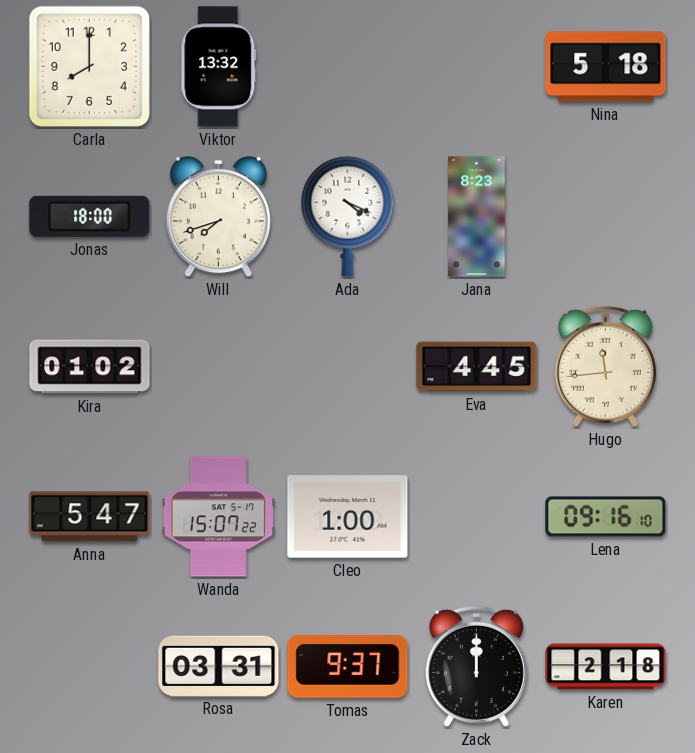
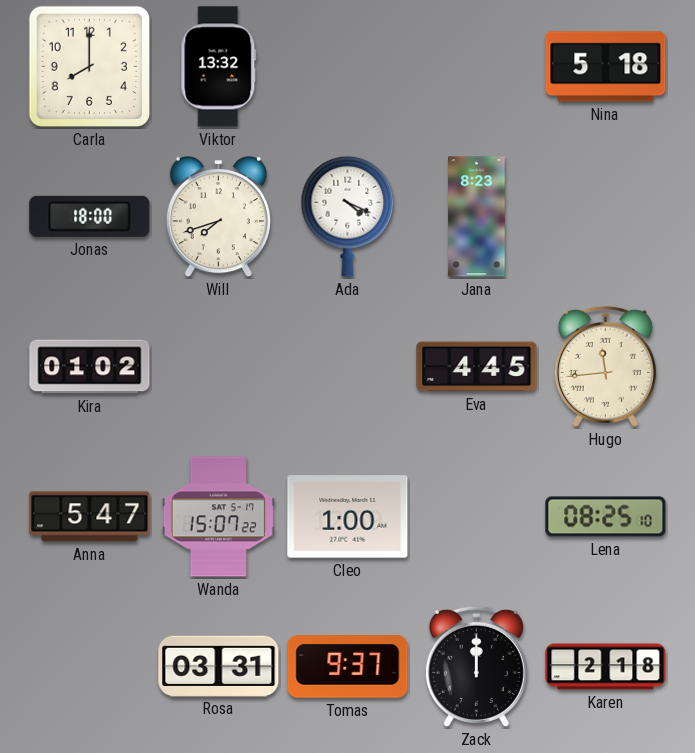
Lena: 09:16 -> 08:25 (606, 517)
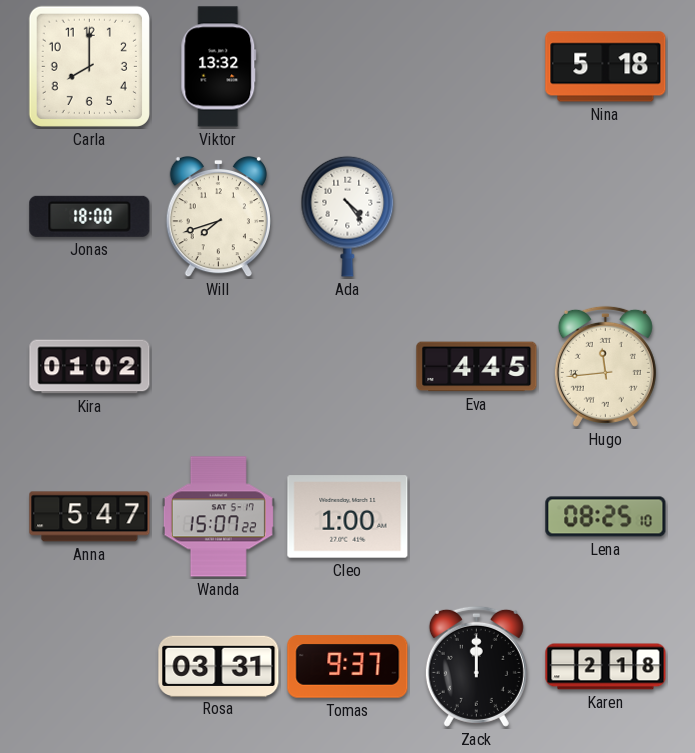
Ada: 4:19 -> 4:24 (348, 216)
Jana: 8:23 -> none (477, 217)
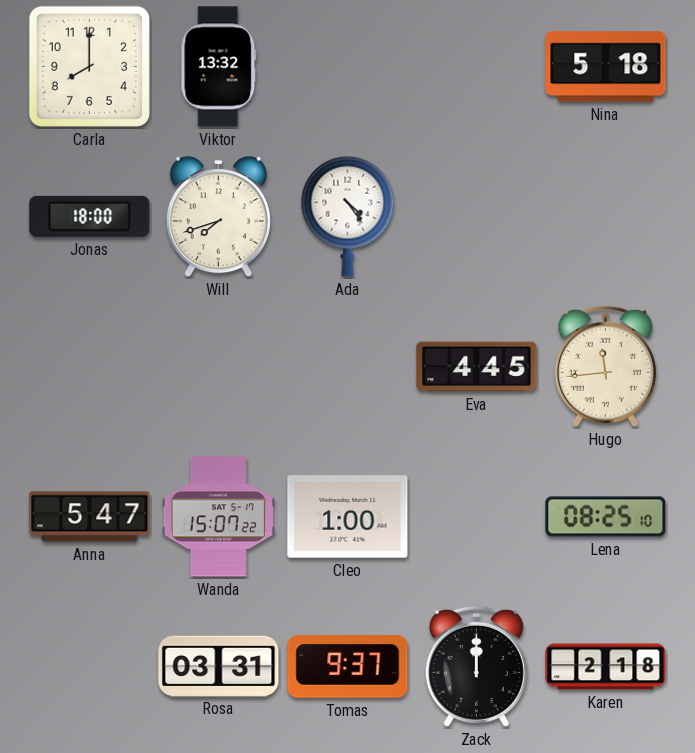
Kira: 01:02 -> none (90, 367)
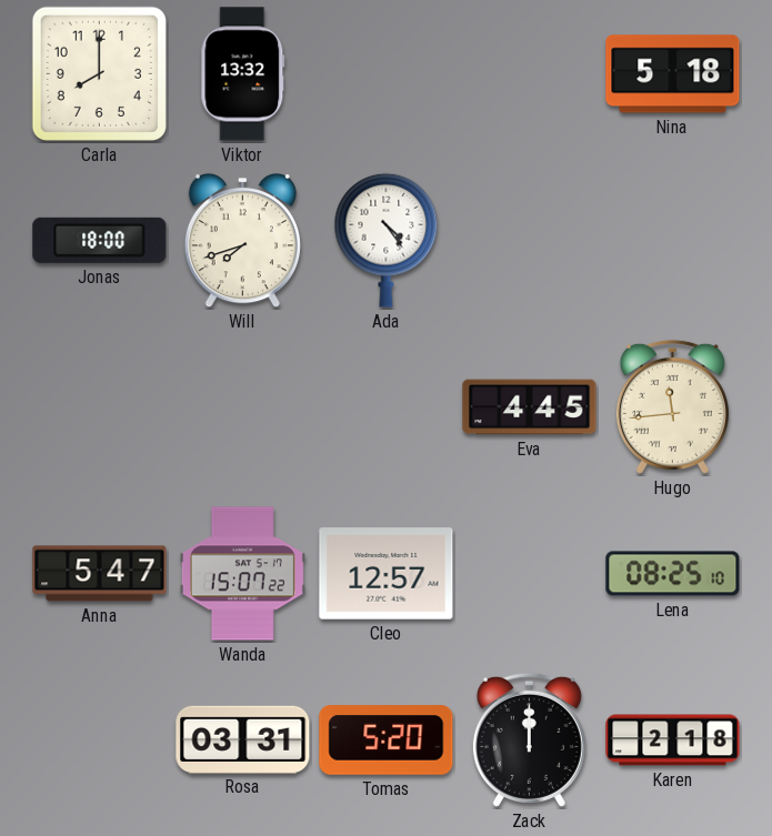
Cleo: 1:00 -> 12:57 (387, 574)
Tomas: 9:37 -> 5:20 (387, 741)
